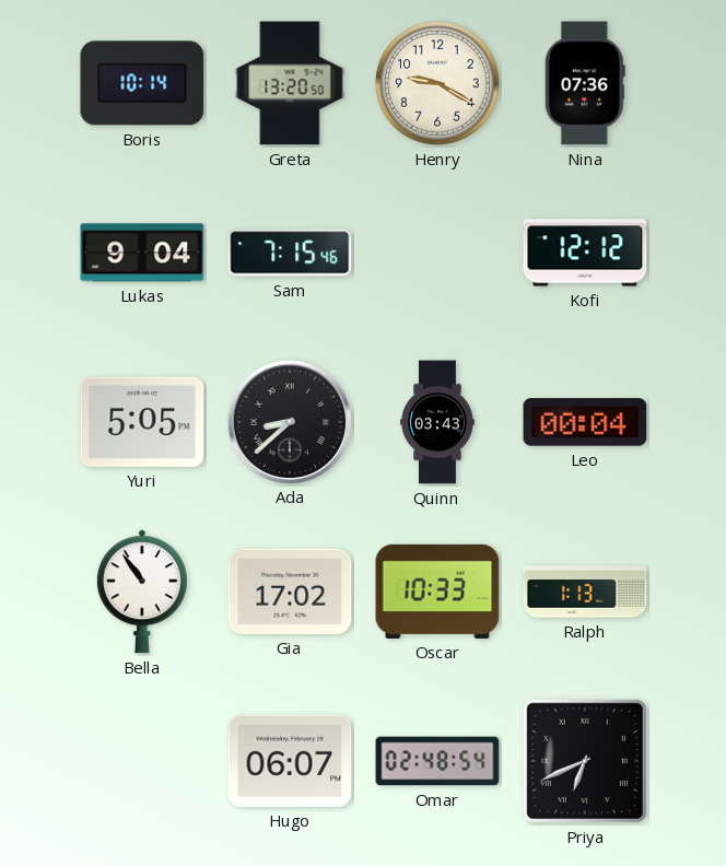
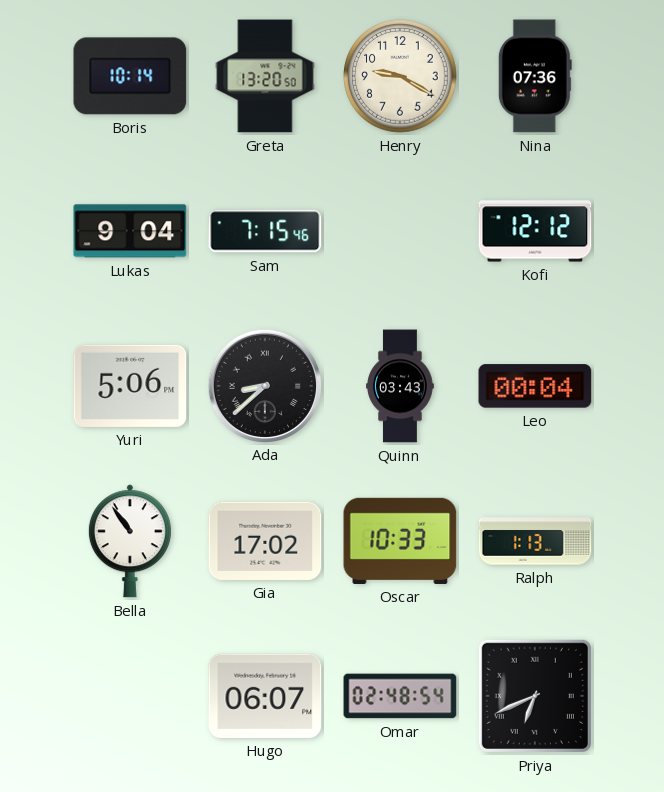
Yuri: 5:05 -> 5:06 (130, 386)
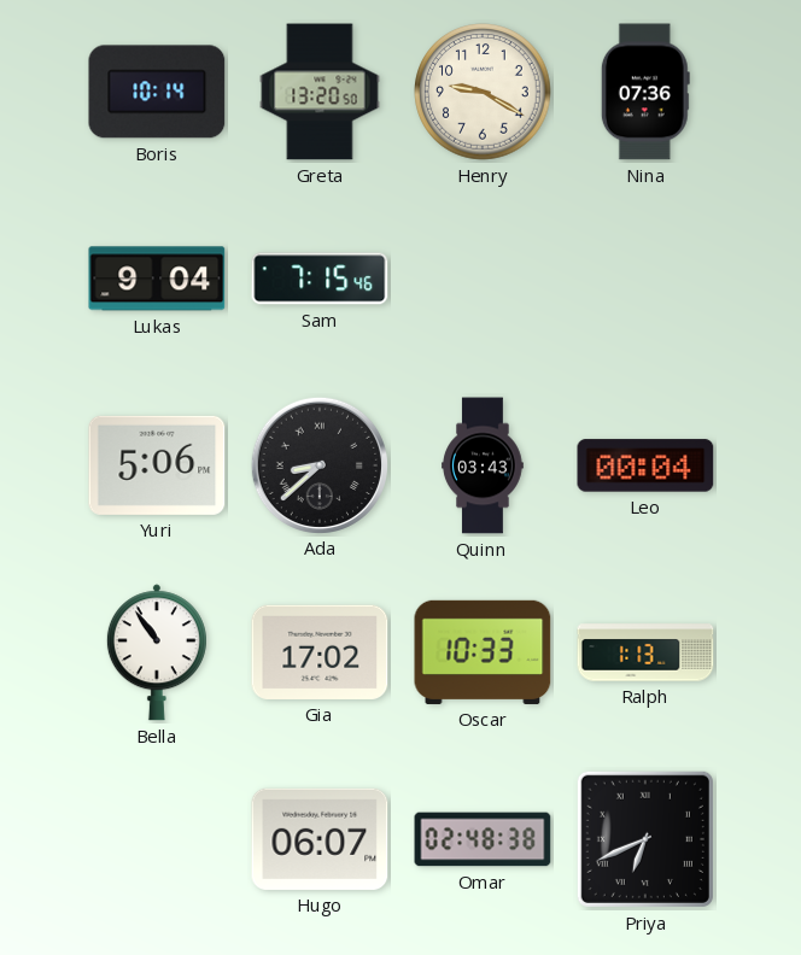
Kofi: 12:12 -> none (535, 231)
Omar: 02:48:54 -> 02:48:38 (483, 839)
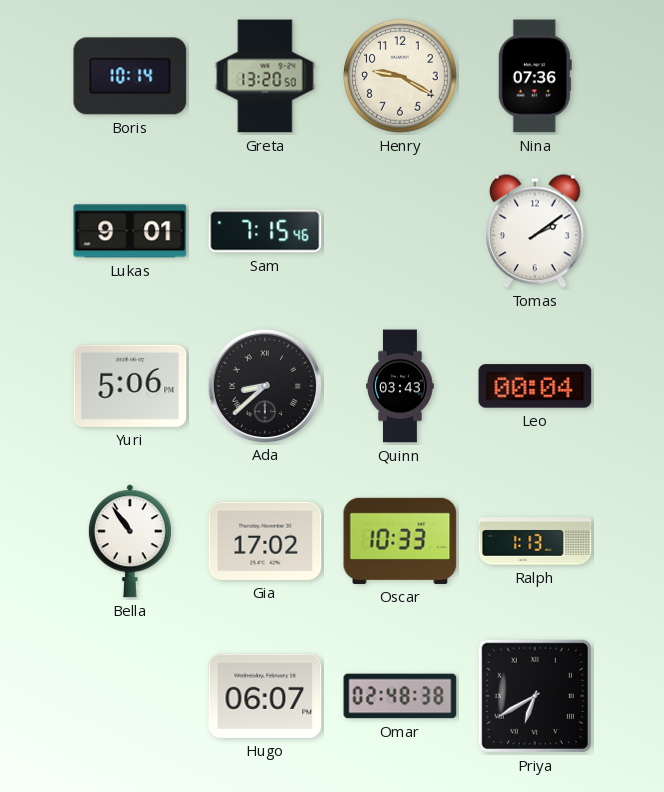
Lukas: 9:04 -> 9:01 (130, 231)
Tomas: none -> 2:09 (536, 231)
Priya: 6:41 -> 6:40 (535, 696)
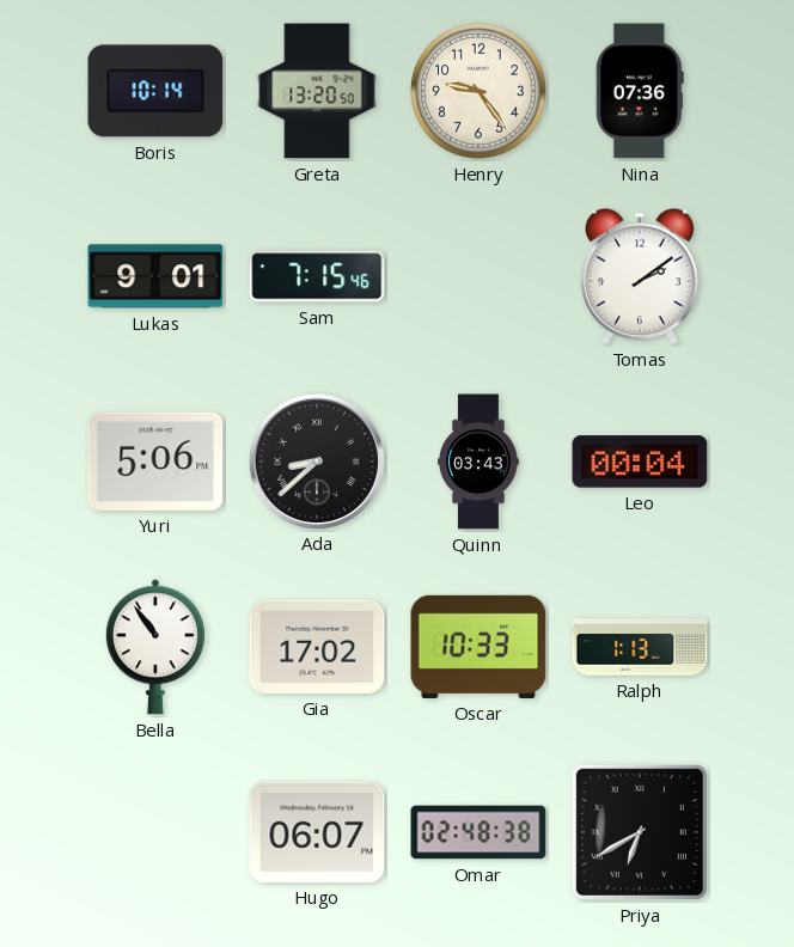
Henry: 9:20 -> 9:24 (478, 91)
